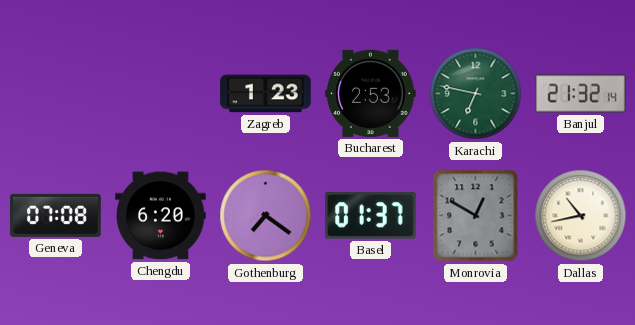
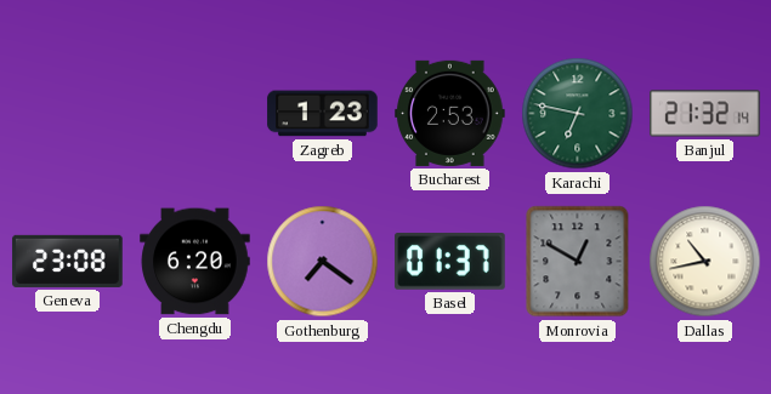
Geneva: 07:08 -> 23:08 (68, 261)
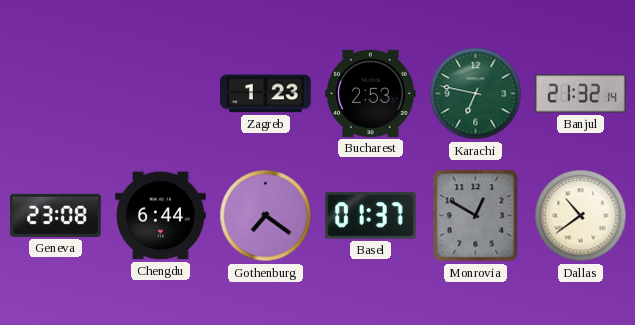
Chengdu: 6:20 -> 6:44 (161, 216)
Dallas: 10:43 -> 10:39 (581, 216)
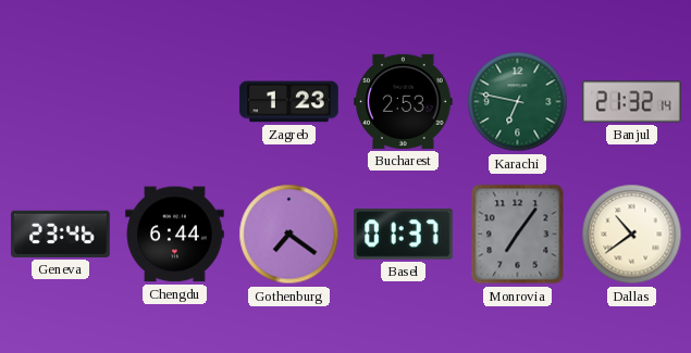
Geneva: 23:08 -> 23:46 (61, 234)
Monrovia: 12:50 -> 7:06 (518, 235)
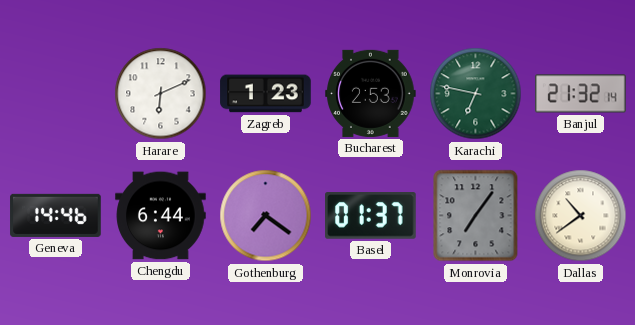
Harare: none -> 6:11 (161, 94)
Geneva: 23:46 -> 14:46 (56, 215)
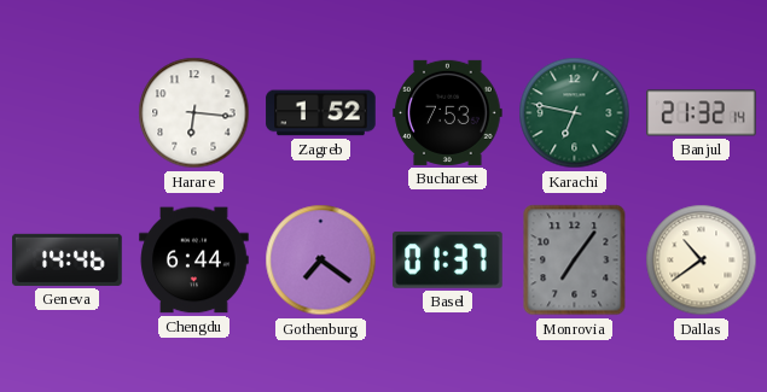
Harare: 6:11 -> 6:16 (194, 113)
Zagreb: 1:23 -> 1:52 (321, 113)
Bucharest: 2:53 -> 7:53 (448, 112)
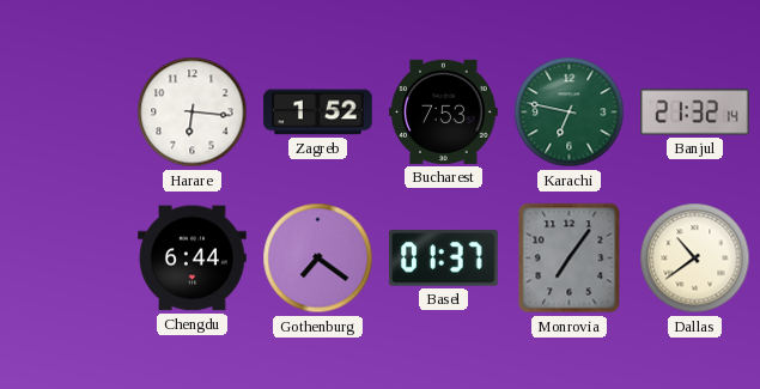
Geneva: 14:46 -> none (68, 259)
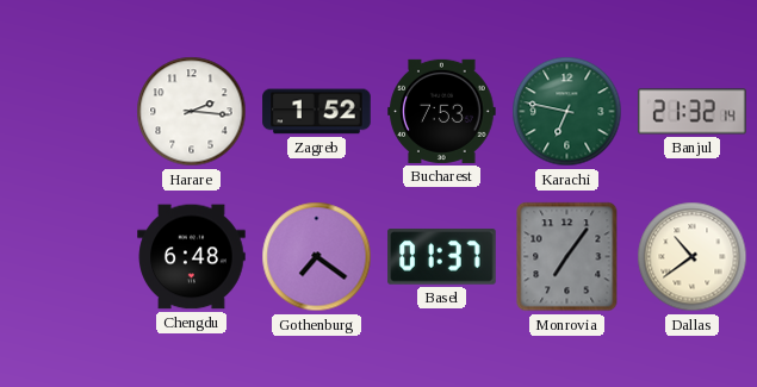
Harare: 6:16 -> 2:16 (192, 112)
Chengdu: 6:44 -> 6:48 (192, 257)
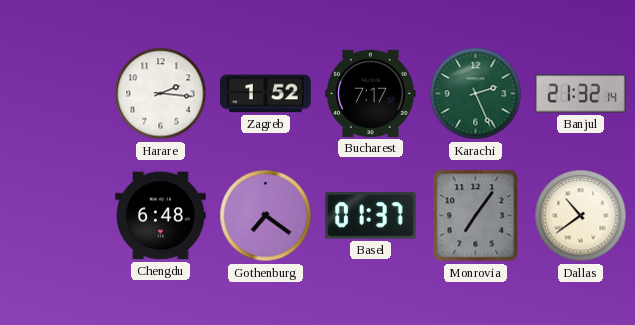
Bucharest: 7:53 -> 7:17 (371, 93)
Karachi: 6:47 -> 2:26 (476, 94)
